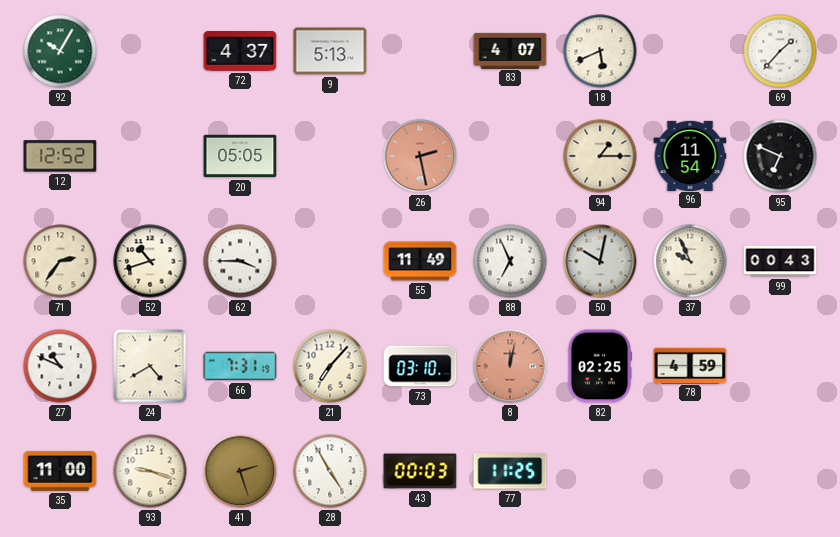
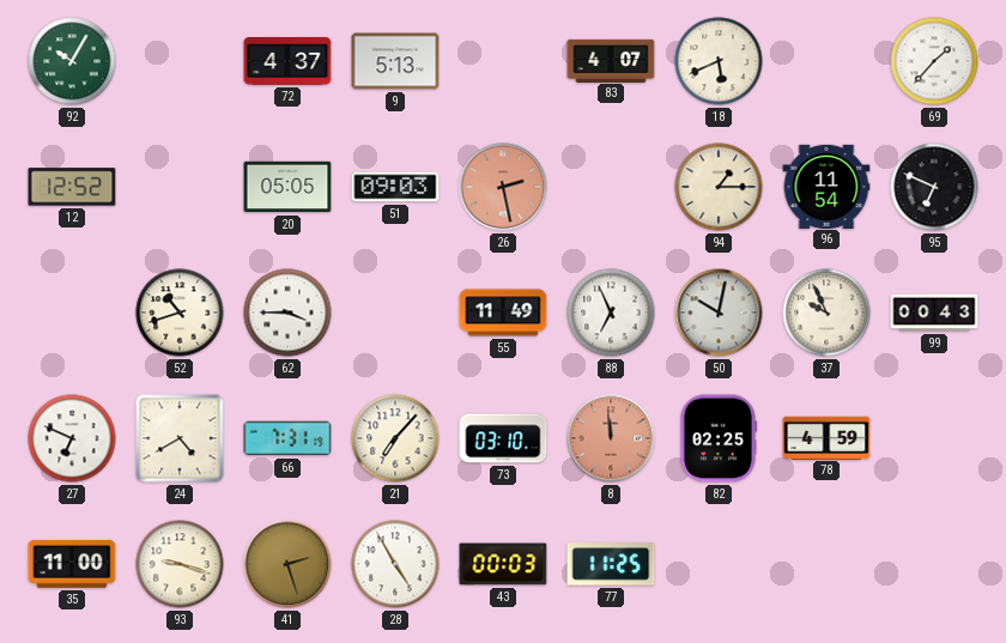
51: none -> 09:03 (395, 187)
71: 2:36 -> none (60, 261)
27: 10:49 -> 6:49 (72, 438)
8: 12:02 -> 11:59 (611, 438)
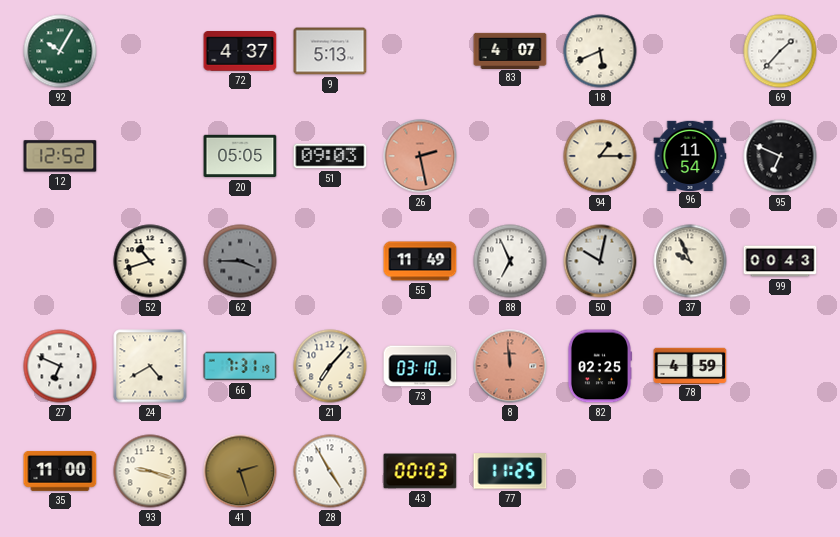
62 dial: white -> grey (240, 261)
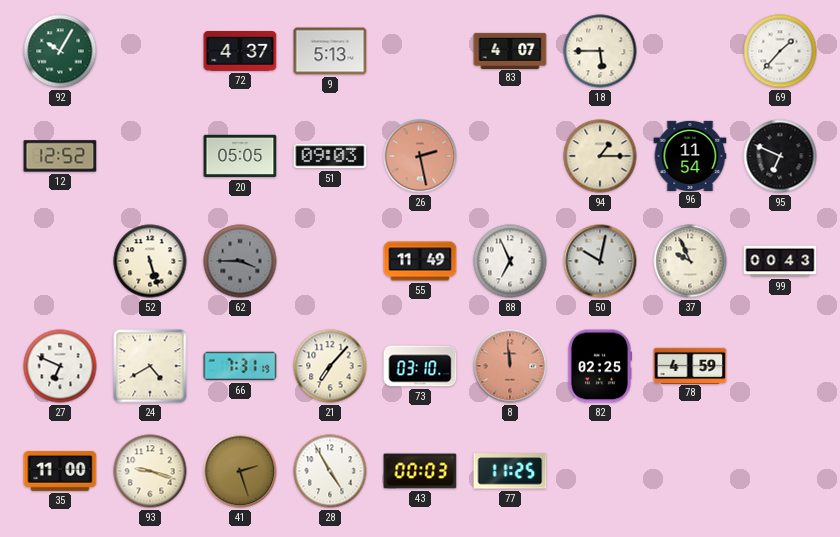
18: 5:41 -> 5:45 (600, 51)
52: 10:42 -> 5:27 (150, 261)
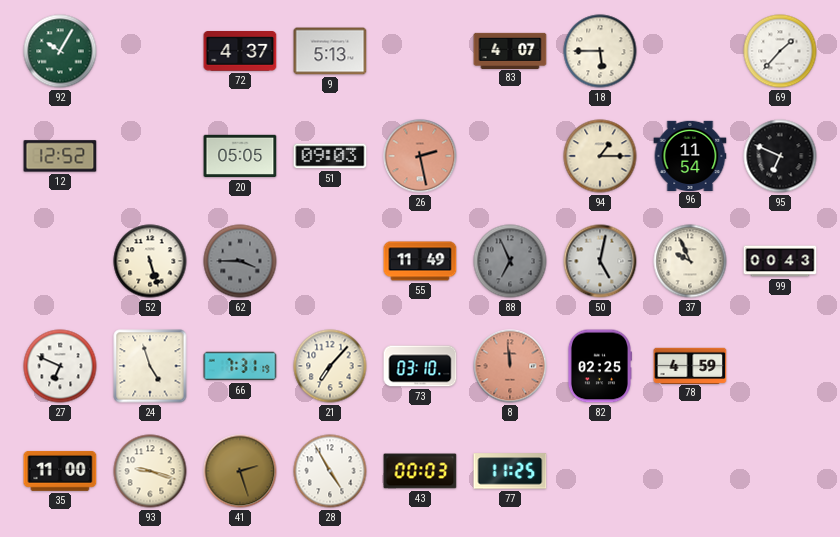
88 dial: white -> grey (510, 261)
50: 10:02 -> 5:02 (600, 261)
24: 4:40 -> 4:57 (150, 366)
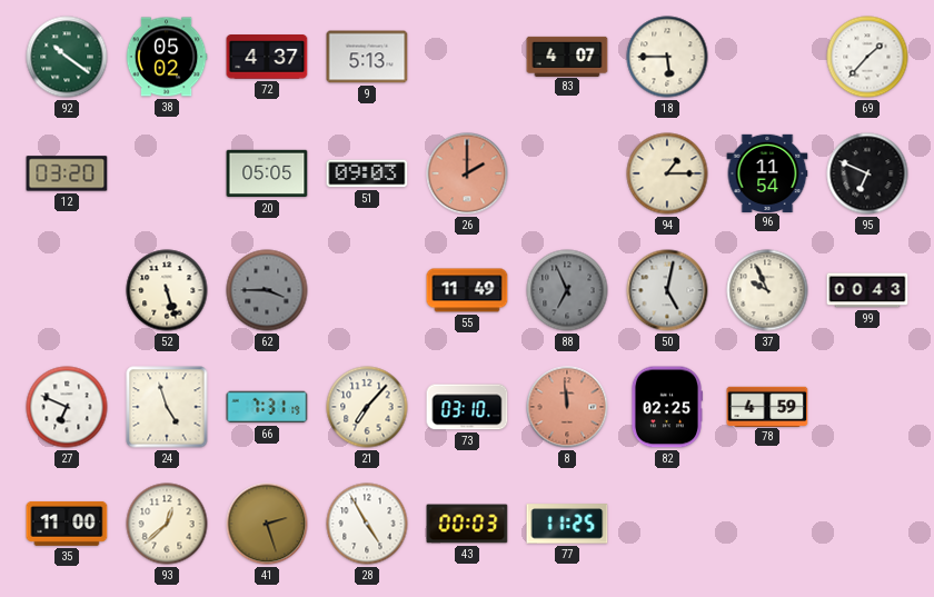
92: 10:05 -> 10:21 (67, 57)
38: none -> 05:02 (167, 57)
12: 12:52 -> 03:20 (67, 173)
26: 2:28 -> 2:00 (467, 173)
93: 9:18 -> 12:38 (167, 524)
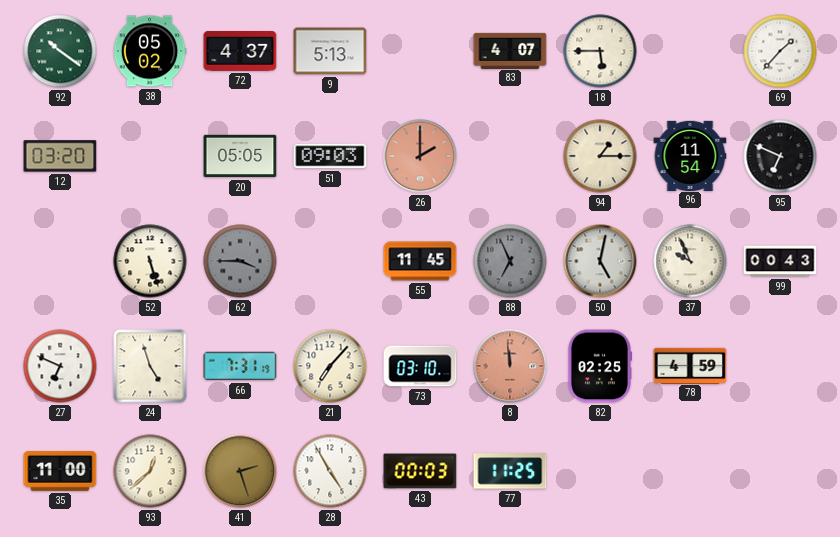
55: 11:49 -> 11:45 (420, 261)
